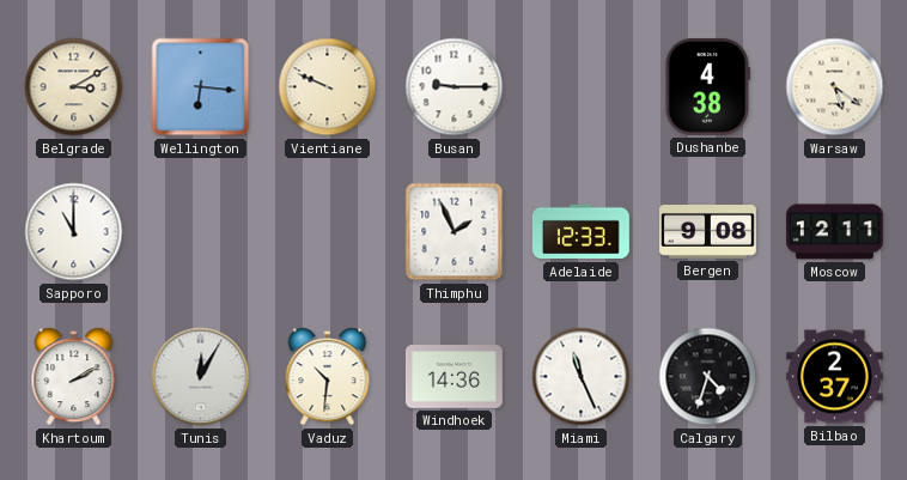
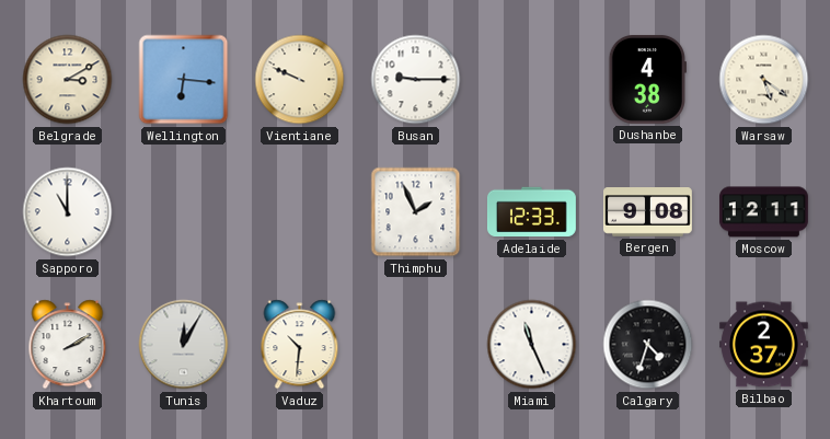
Windhoek: 14:36 -> none (453, 377)
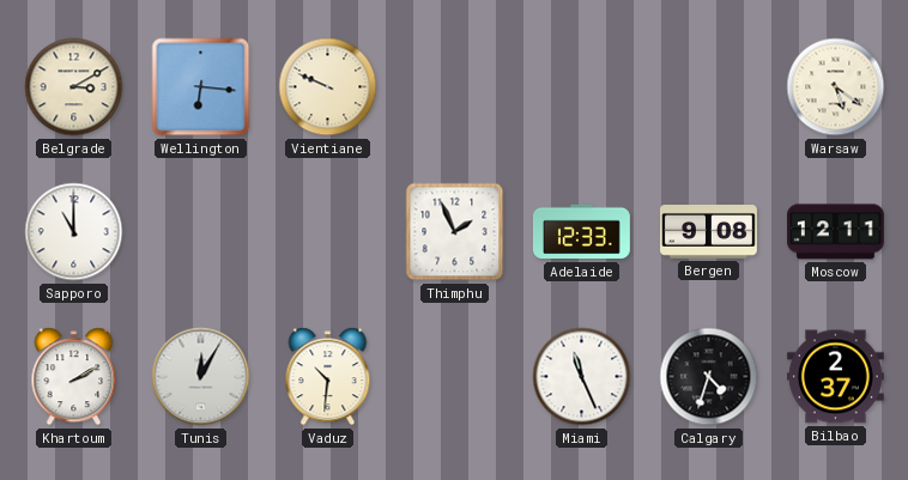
Busan: 9:15 -> none (416, 80)
Dushanbe: 4:38 -> none (647, 79)
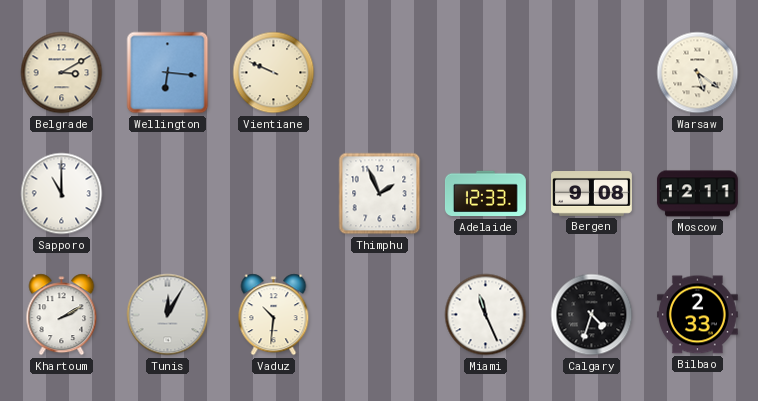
Bilbao: 2:37 -> 2:33 (697, 315)
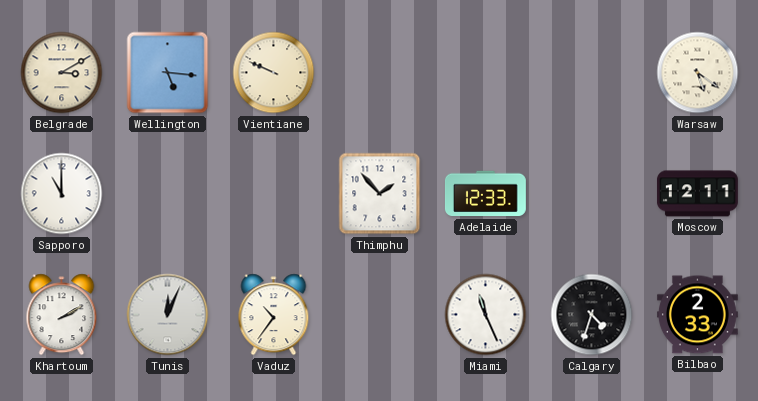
Wellington: 6:16 -> 5:16 (168, 73)
Thimphu: 1:56 -> 1:53 (380, 194)
Bergen: 9:08 -> none (592, 194)
Tunis: 12:05 -> 12:04 (168, 315)
Vaduz: 10:31 -> 10:36 (274, 315)
